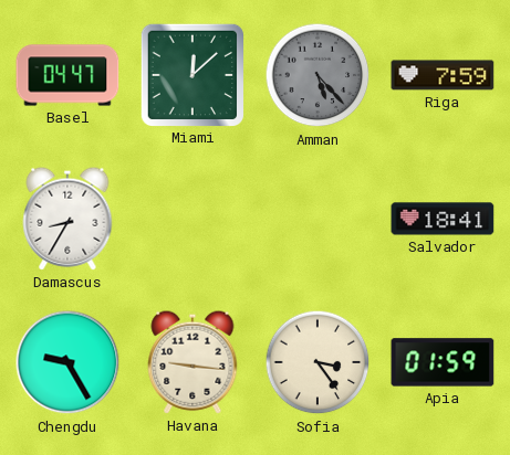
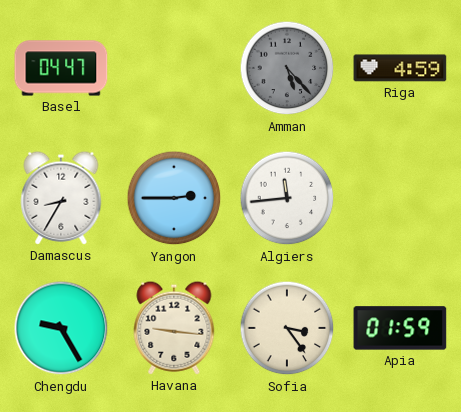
Miami: 12:08 -> none (191, 74)
Riga: 7:59 -> 4:59 (400, 68)
Yangon: none -> 2:45 (174, 198)
Algiers: none -> 11:44 (287, 198)
Salvador: 18:41 -> none (443, 219)
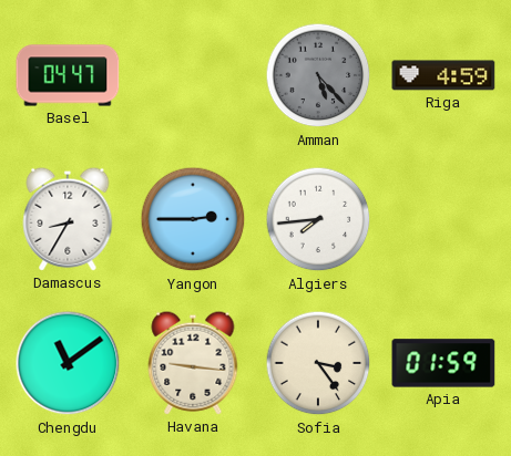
Algiers: 11:44 -> 7:44 (318, 219)
Chengdu: 9:25 -> 11:09 (68, 363)
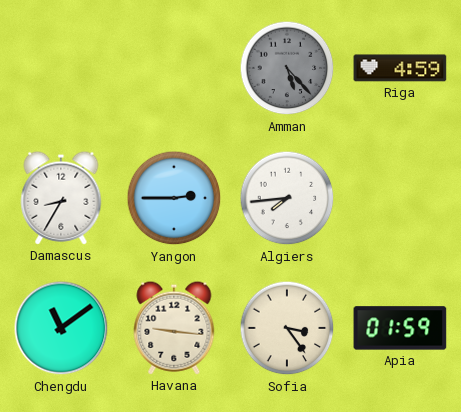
Basel: 04:47 -> none (68, 75)
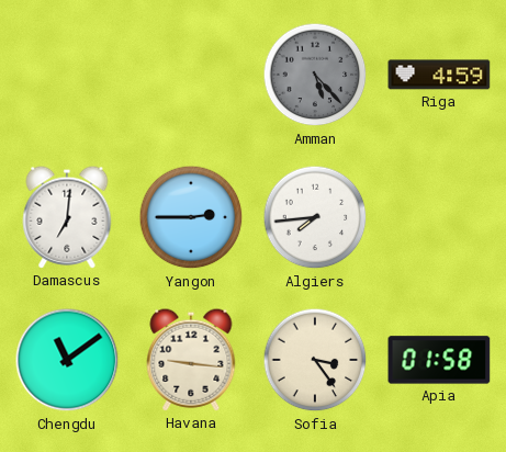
Damascus: 8:35 -> 7:01 (67, 217)
Apia: 01:59 -> 01:58 (439, 360)
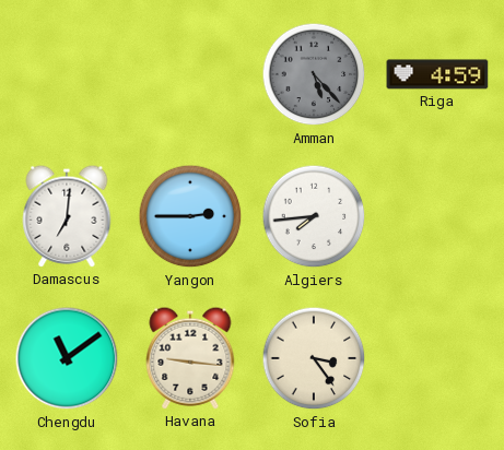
Apia: 01:58 -> none (439, 360)
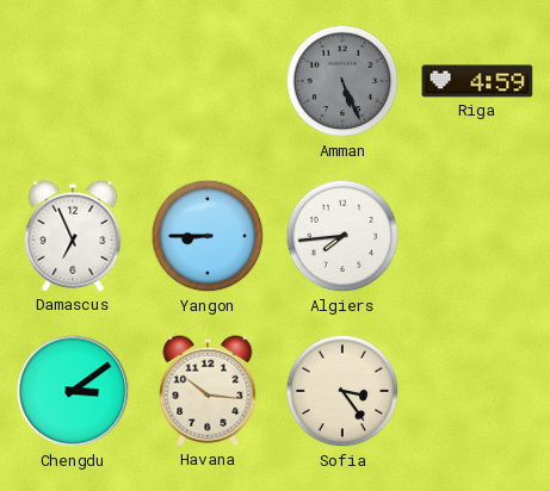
Amman: 5:23 -> 5:26 (342, 81)
Damascus: 7:01 -> 6:56 (73, 236)
Yangon: 2:45 -> 8:45 (208, 236)
Chengdu: 11:09 -> 3:09 (73, 391)
Havana: 9:16 -> 10:16 (208, 391)
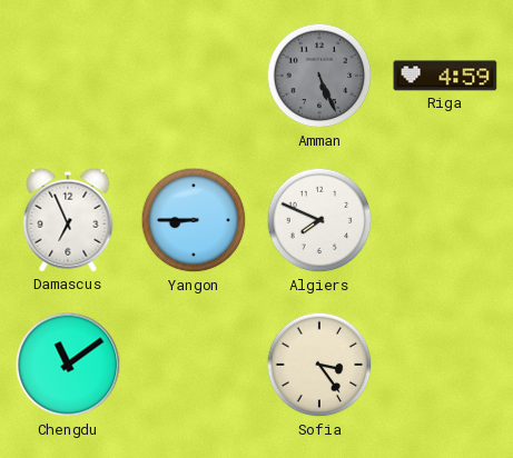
Algiers: 7:44 -> 7:49 (319, 220)
Chengdu: 3:09 -> 11:09 (68, 365)
Havana: 10:16 -> none (208, 391)
